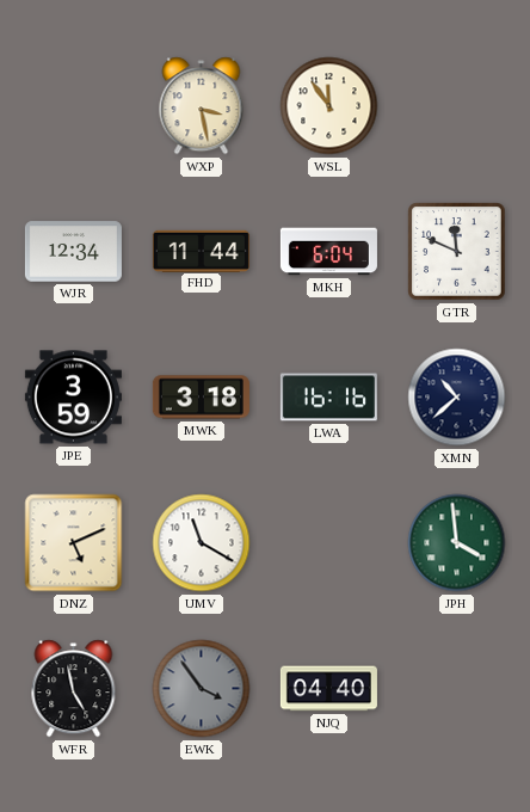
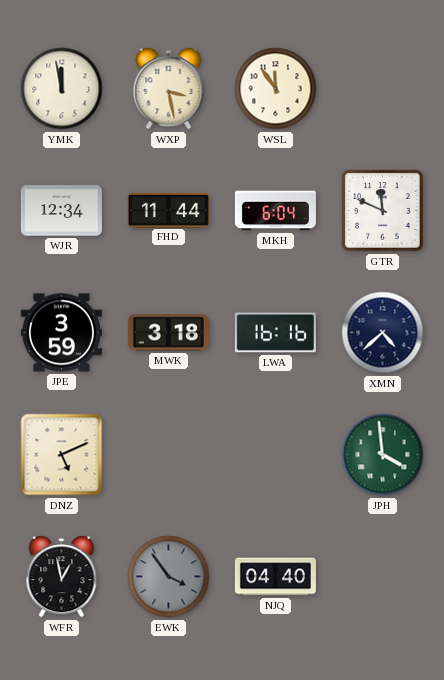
YMK: none -> 11:58 (62, 89)
XMN: 10:38 -> 4:38 (383, 333)
UMV: 11:20 -> none (202, 543)
WFR: 4:58 -> 12:58 (62, 577)
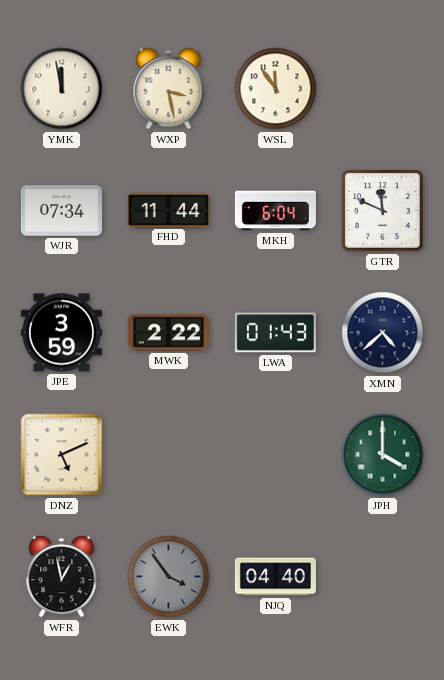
WJR: 12:34 -> 07:34 (61, 211)
MWK: 3:18 -> 2:22 (168, 333)
LWA: 16:16 -> 01:43 (275, 333)
JPH: 3:59 -> 4:00 (383, 455)
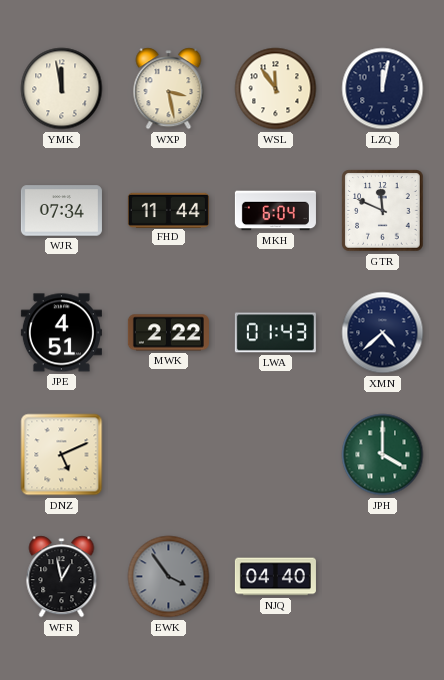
LZQ: none -> 12:02 (383, 89)
JPE: 3:59 -> 4:51 (61, 333)
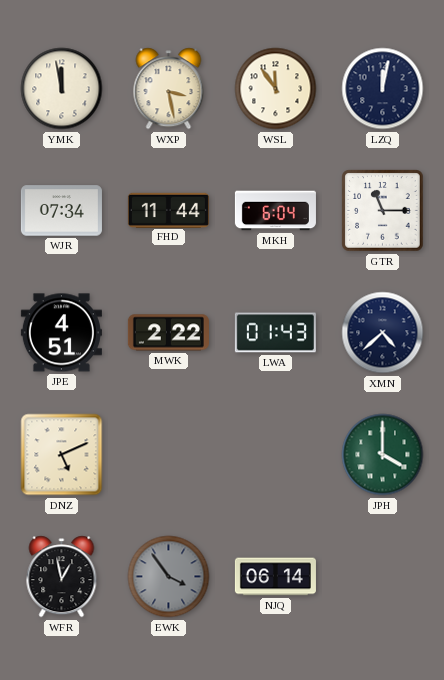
GTR: 11:49 -> 11:15 (383, 211)
NJQ: 04:40 -> 06:14 (275, 577)
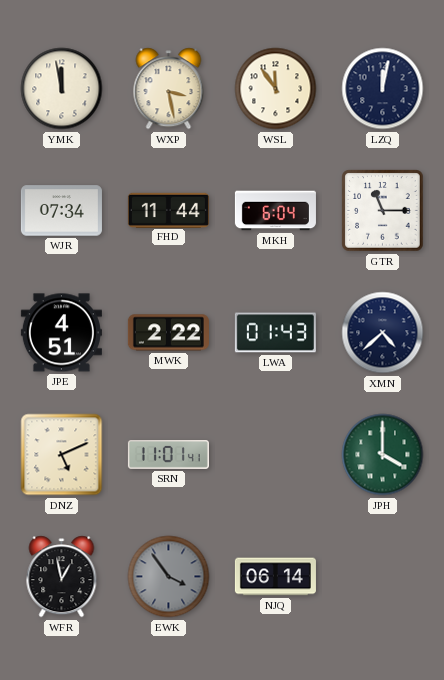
SRN: none -> 11:01 (168, 455)
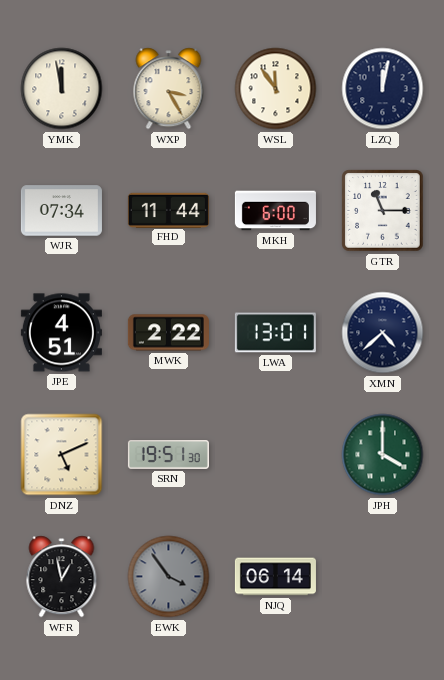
WXP: 3:28 -> 3:25 (169, 89)
MKH: 6:04 -> 6:00 (275, 211)
LWA: 01:43 -> 13:01 (275, 333)
SRN: 11:01 -> 19:51 (168, 455)
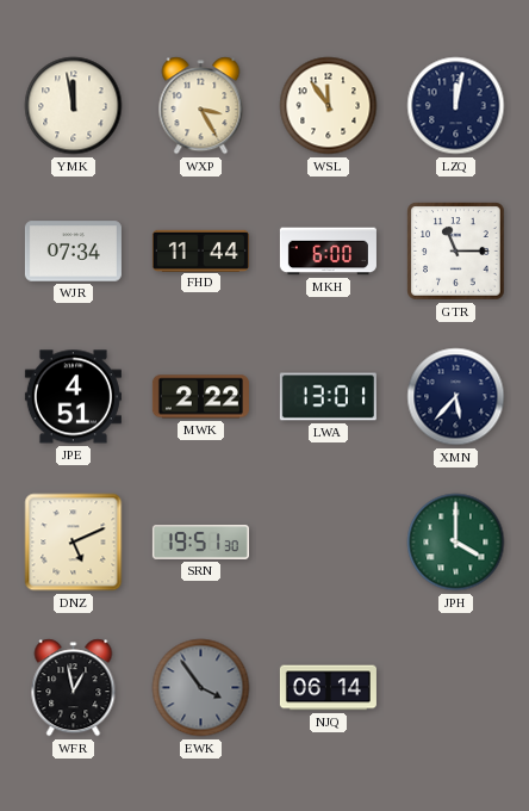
XMN: 4:38 -> 5:37 (456, 397)
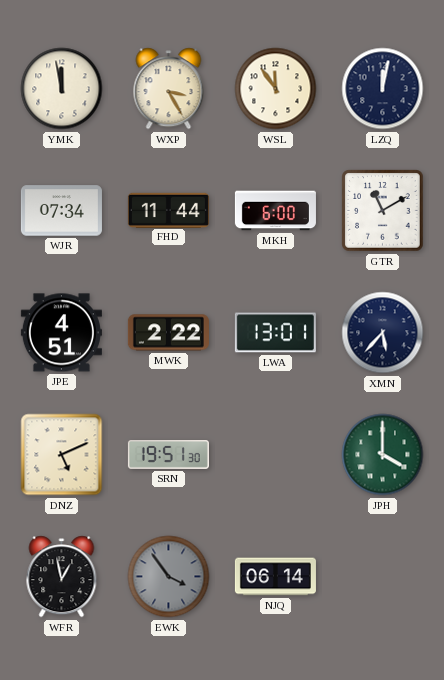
GTR: 11:15 -> 11:10 (383, 211)
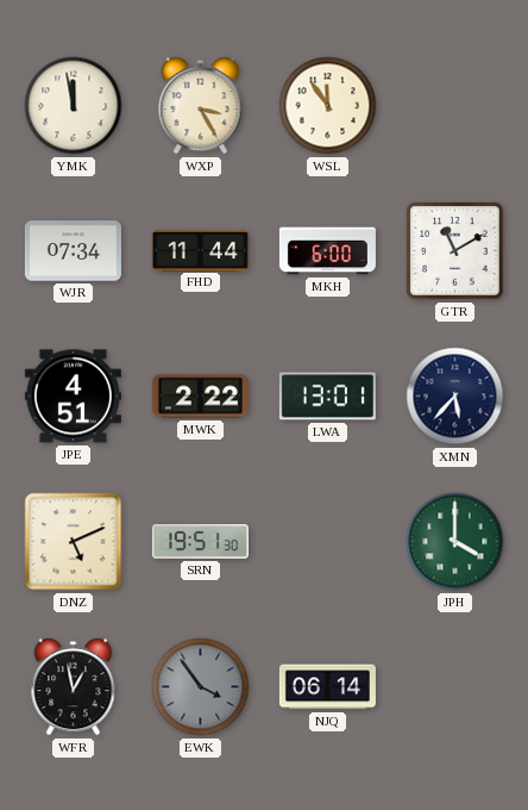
LZQ: 12:02 -> none (383, 89)
